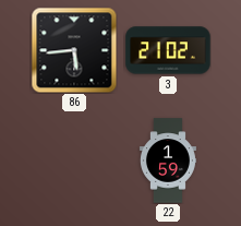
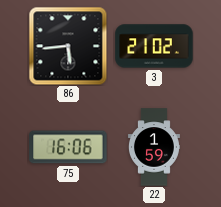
75: none -> 16:06 (68, 147)
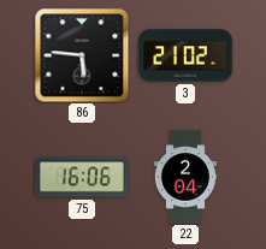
86: 5:44 -> 5:46 (82, 55)
22: 1:59 -> 2:04 (185, 177)
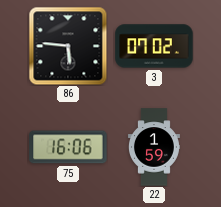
3: 21:02 -> 07:02 (154, 46)
22: 2:04 -> 1:59 (154, 147)
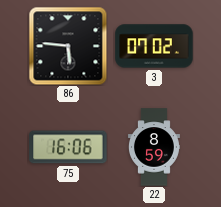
22: 1:59 -> 8:59 (154, 147)
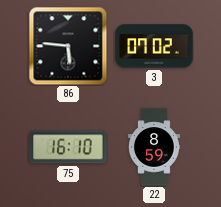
75: 16:06 -> 16:10 (68, 147)
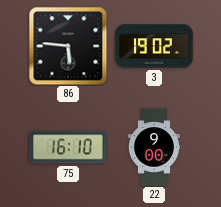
3: 07:02 -> 19:02 (154, 46)
22: 8:59 -> 9:00 (154, 147)
